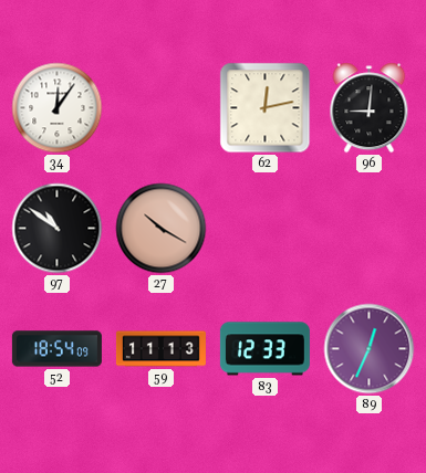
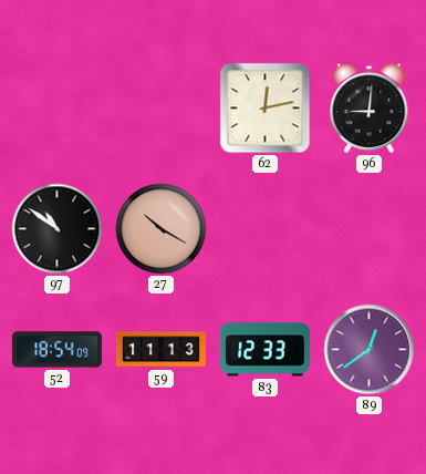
34: 12:06 -> none (58, 108)
89: 12:34 -> 12:39 (370, 350)
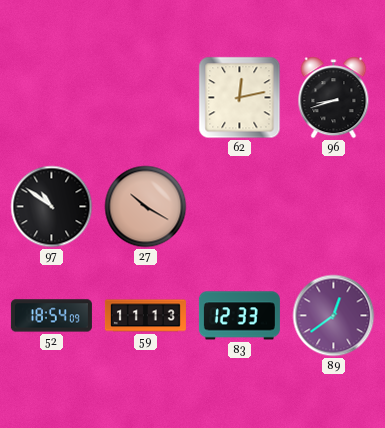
96: 9:01 -> 8:42 (334, 98)
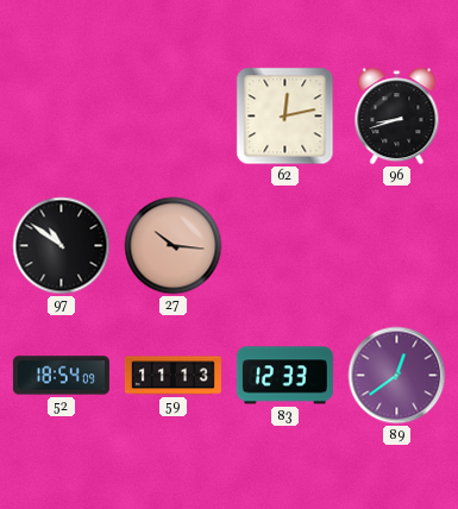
27: 10:20 -> 10:16 (174, 246)
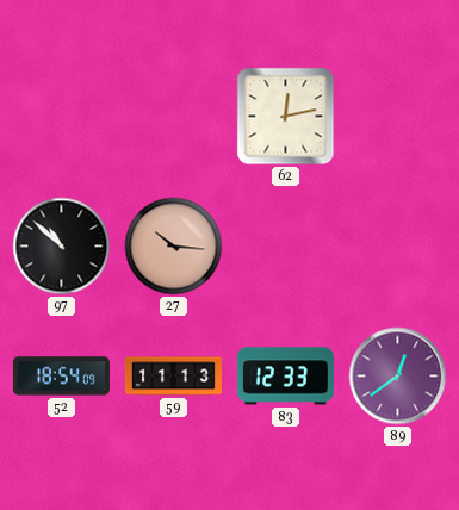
96: 8:42 -> none (397, 117)
97: 10:51 -> 10:52 (62, 247)
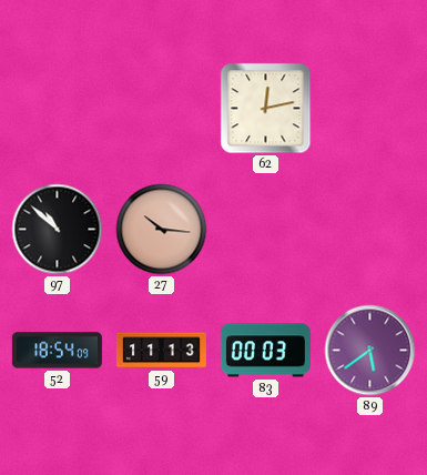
83: 12:33 -> 00:03 (265, 351)
89: 12:39 -> 5:39 (370, 351)
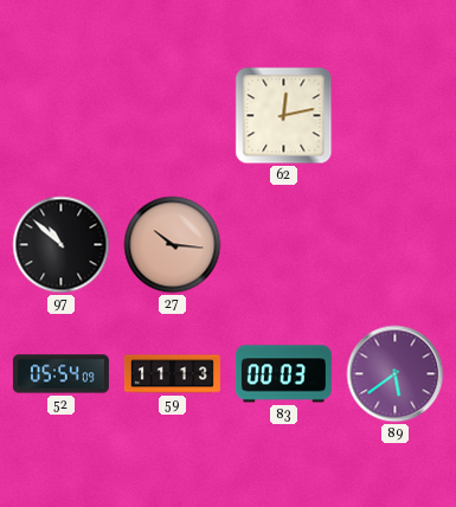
52: 18:54 -> 05:54 (60, 374)
